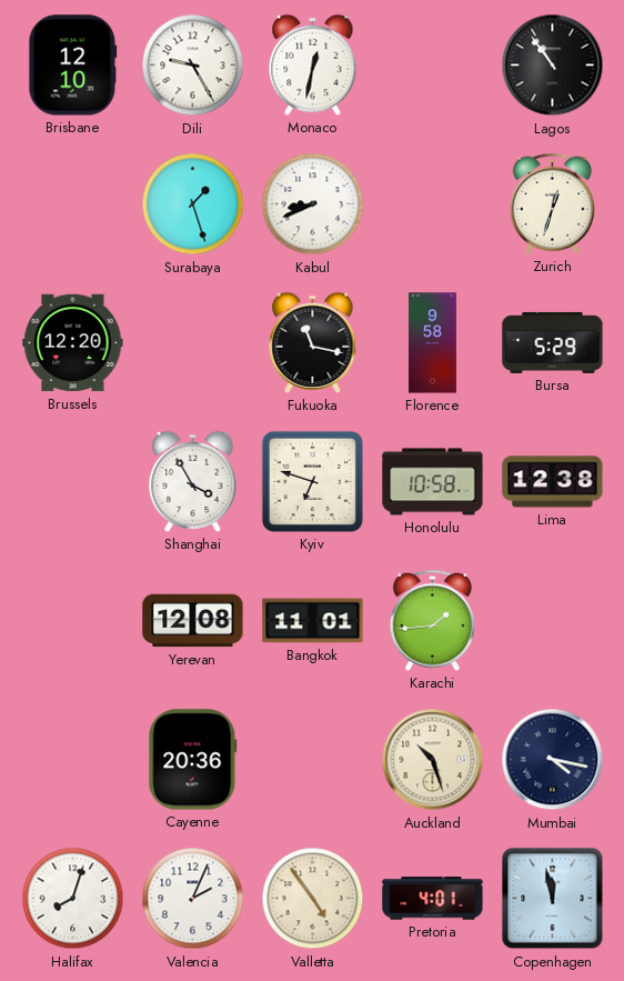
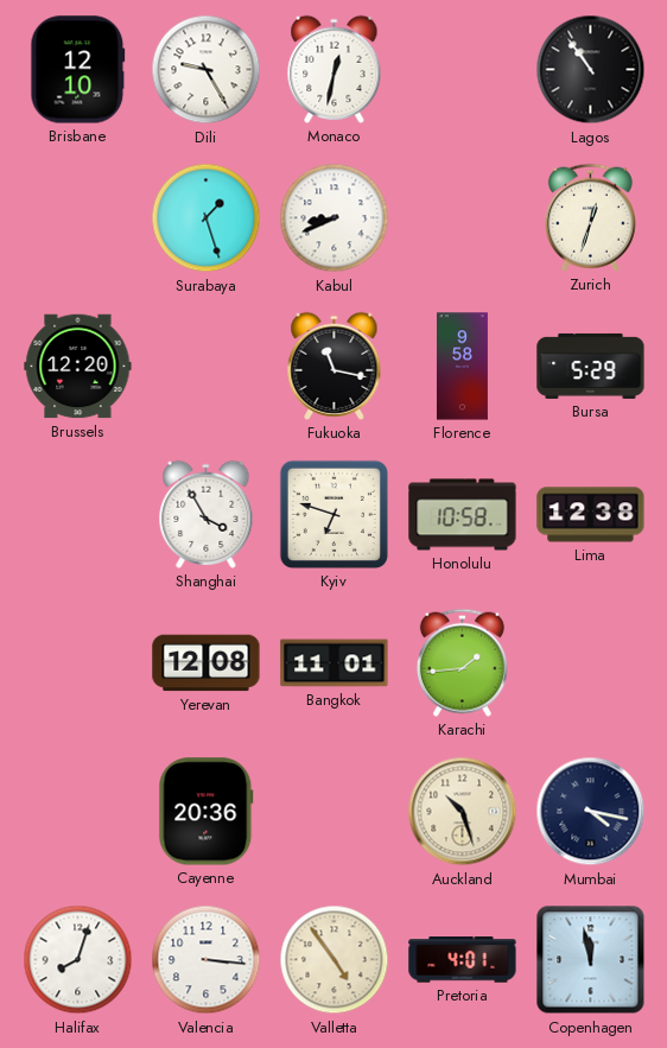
Valencia: 2:04 -> 3:16 (207, 960)
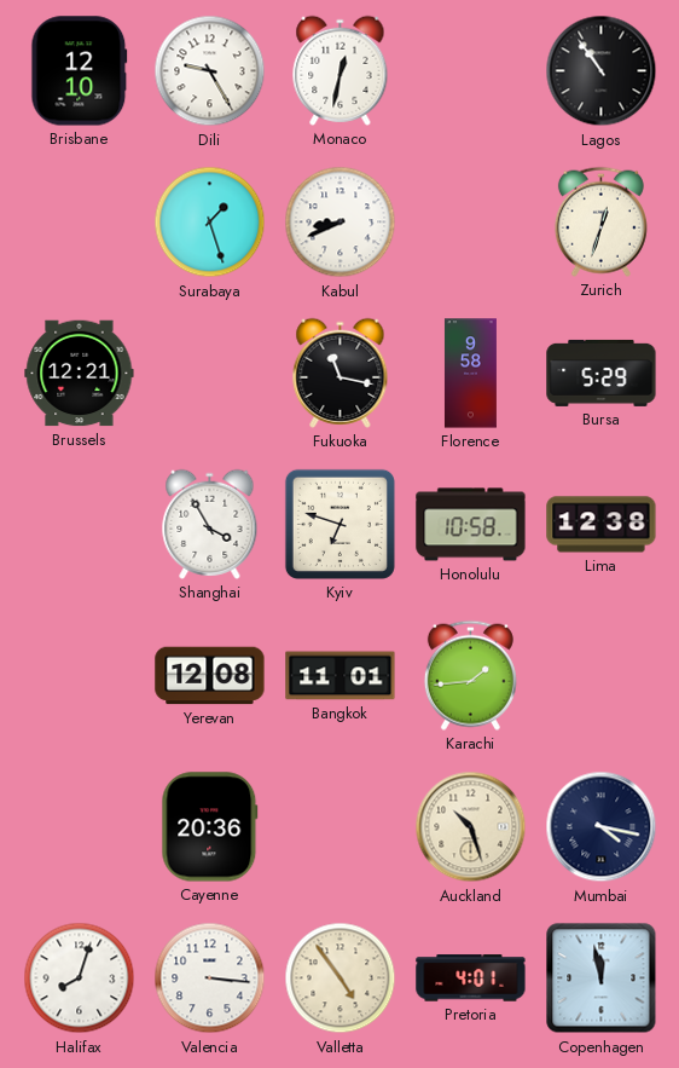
Brussels: 12:20 -> 12:21 (80, 374)
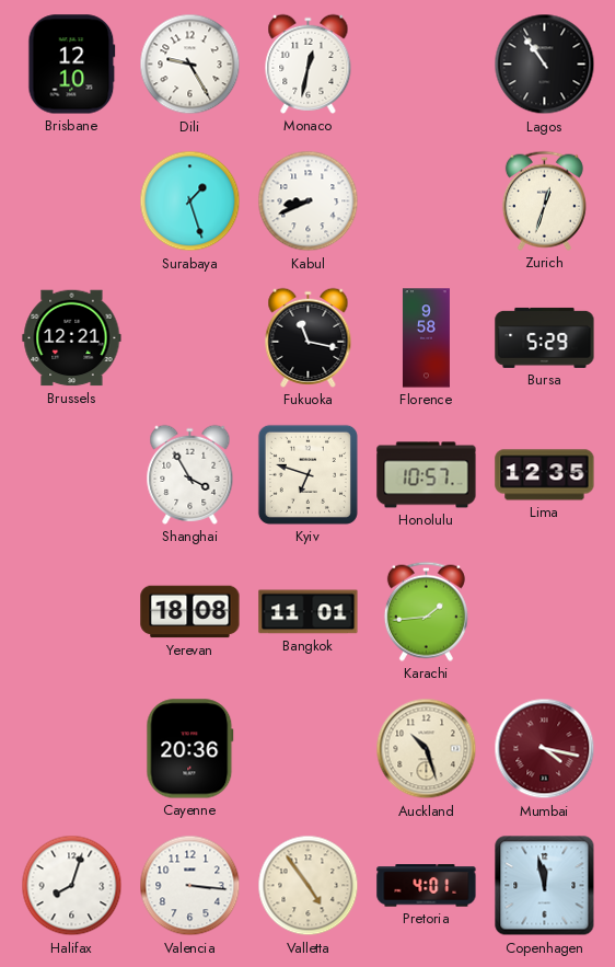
Honolulu: 10:58 -> 10:57 (427, 475)
Lima: 12:38 -> 12:35 (545, 475)
Yerevan: 12:08 -> 18:08 (190, 612)
Mumbai dial: navy -> burgundy (545, 749)
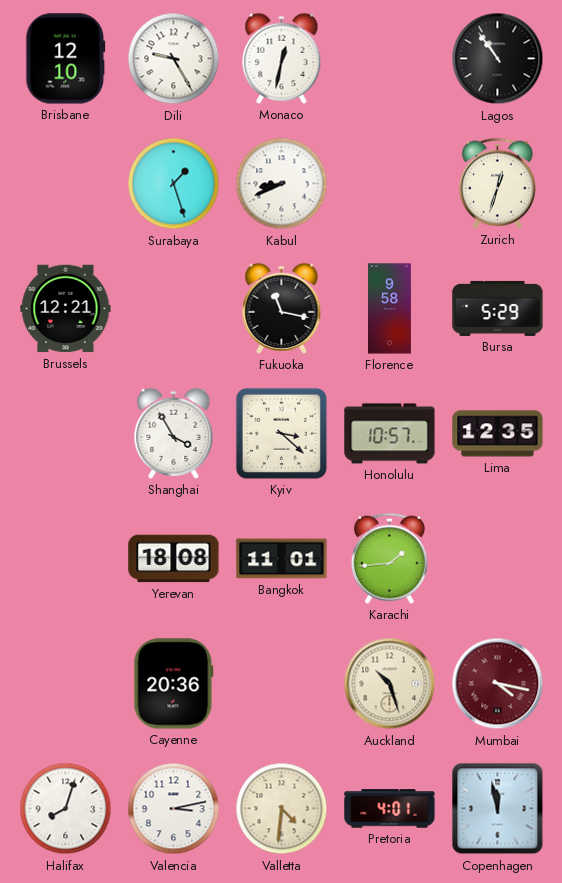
Kyiv: 6:48 -> 3:22 (281, 433)
Valencia: 3:16 -> 3:13 (174, 809)
Valletta: 4:54 -> 4:31 (282, 809)
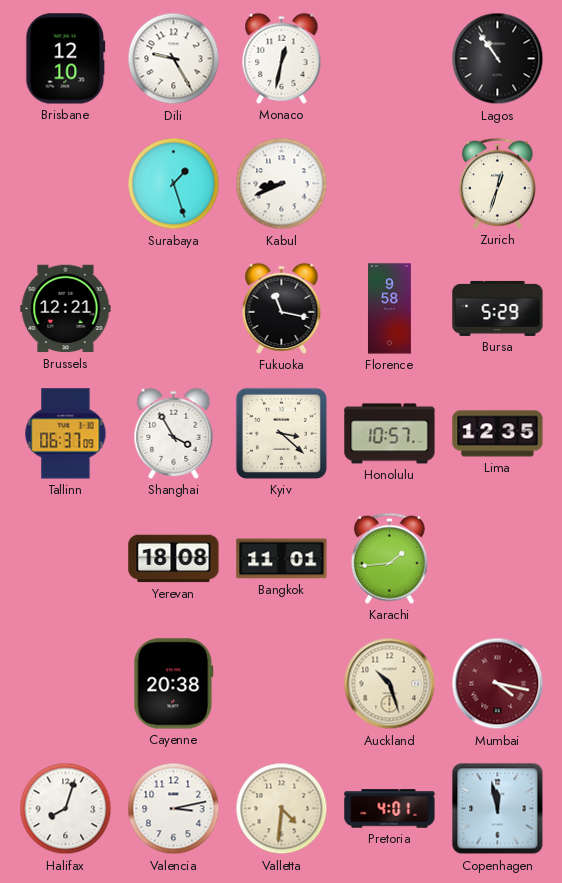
Tallinn: none -> 06:37 (66, 434)
Cayenne: 20:36 -> 20:38 (174, 684)
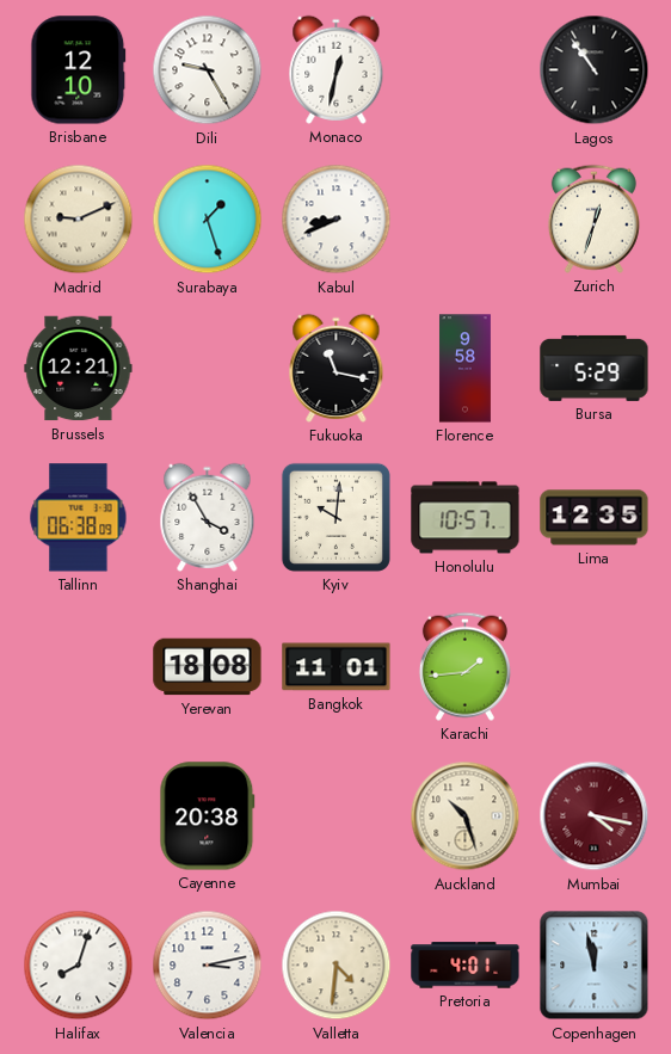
Madrid: none -> 9:11 (79, 220)
Tallinn: 06:37 -> 06:38 (79, 518)
Kyiv: 3:22 -> 10:01 (335, 517)
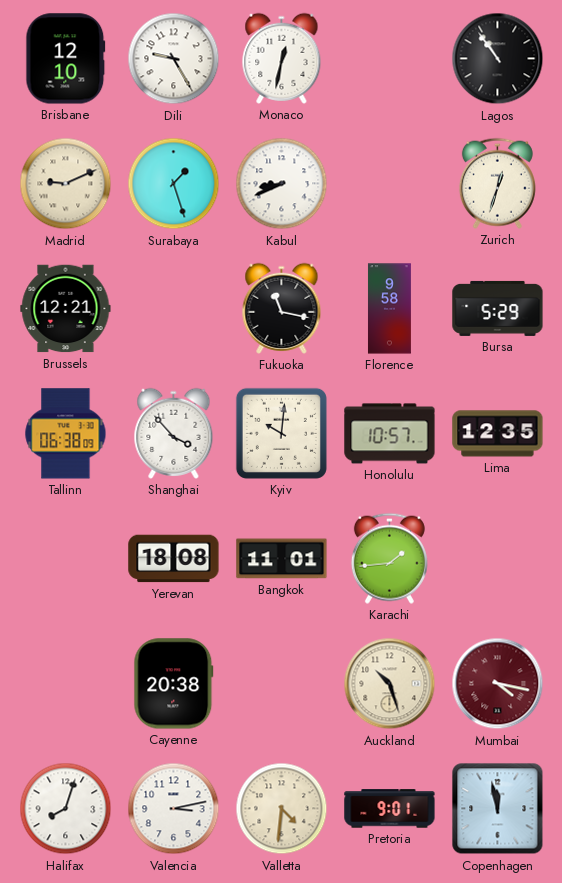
Shanghai: 3:55 -> 3:53 (174, 433)
Pretoria: 4:01 -> 9:01 (390, 809)
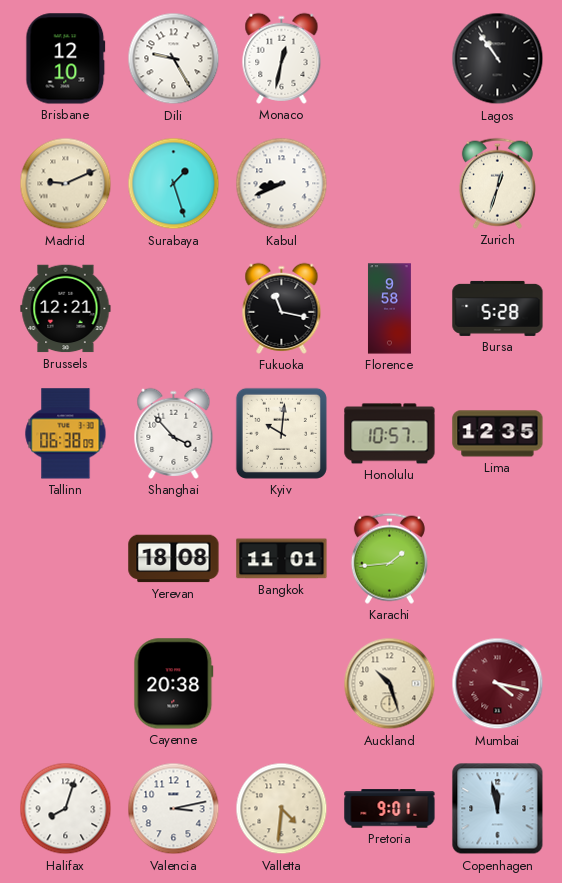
Bursa: 5:29 -> 5:28 (498, 308)
